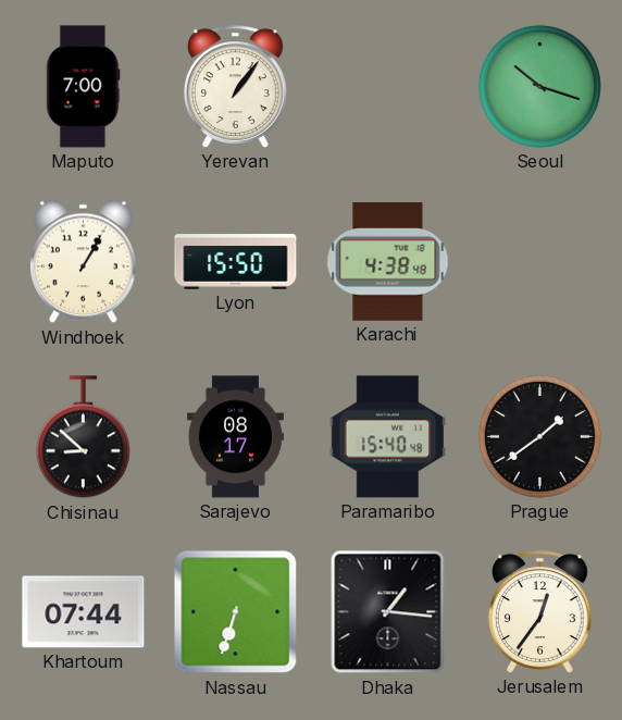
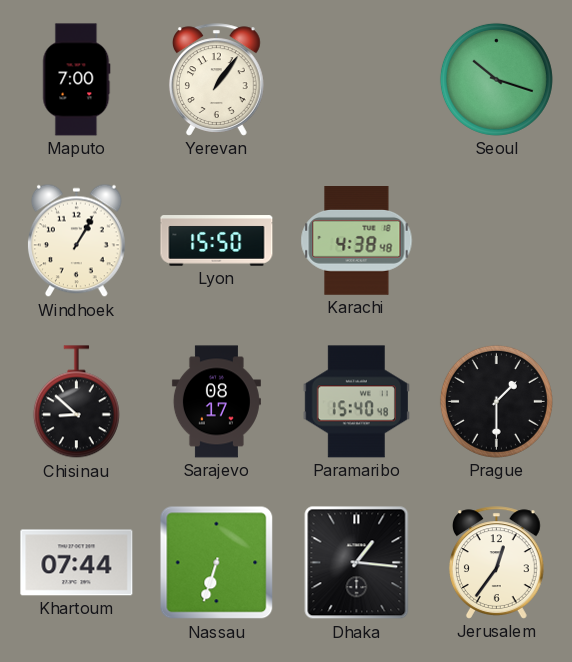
Prague: 1:39 -> 1:30 (496, 401)
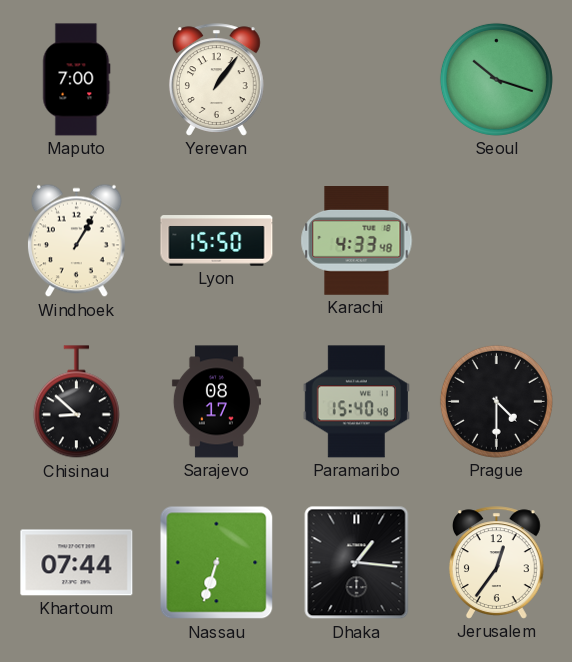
Karachi: 4:38 -> 4:33 (357, 241)
Prague: 1:30 -> 4:30 (496, 401)
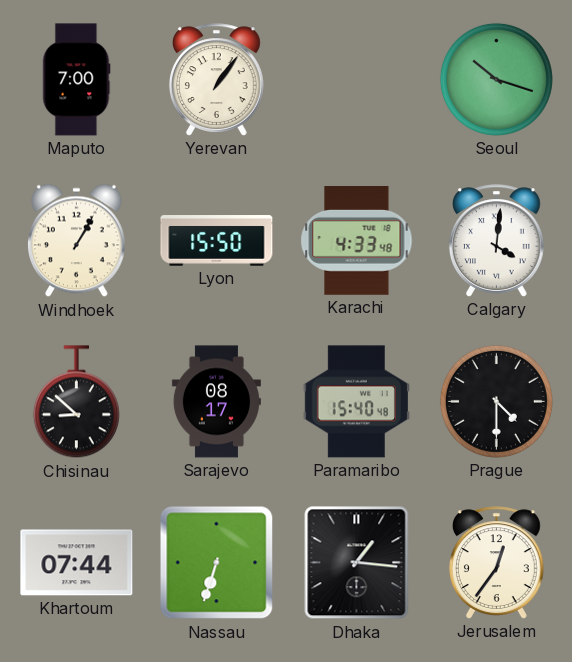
Calgary: none -> 4:01 (496, 241)
